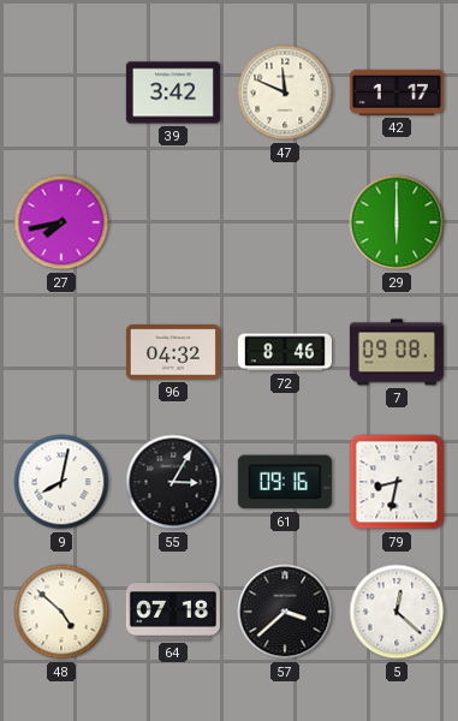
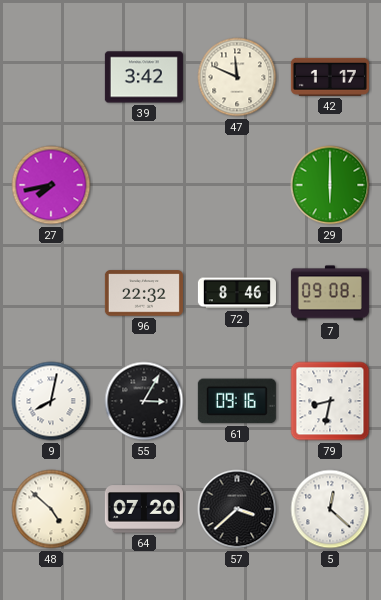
96: 04:32 -> 22:32 (144, 293)
64: 07:18 -> 07:20 (144, 509)
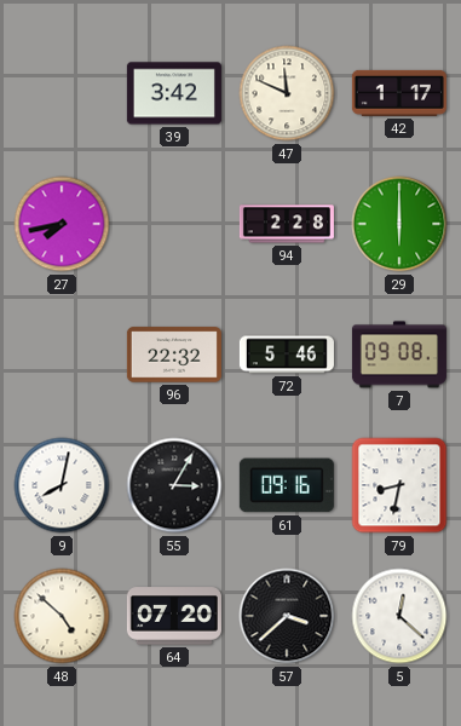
94: none -> 2:28 (287, 224)
72: 8:46 -> 5:46 (287, 355)
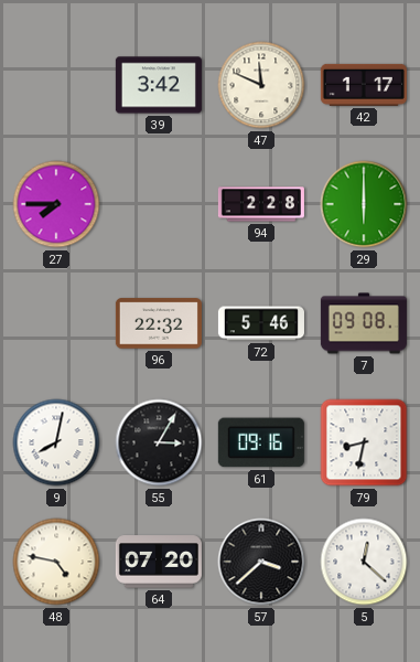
27: 7:43 -> 7:45 (56, 204)
48: 4:52 -> 4:47 (56, 562)
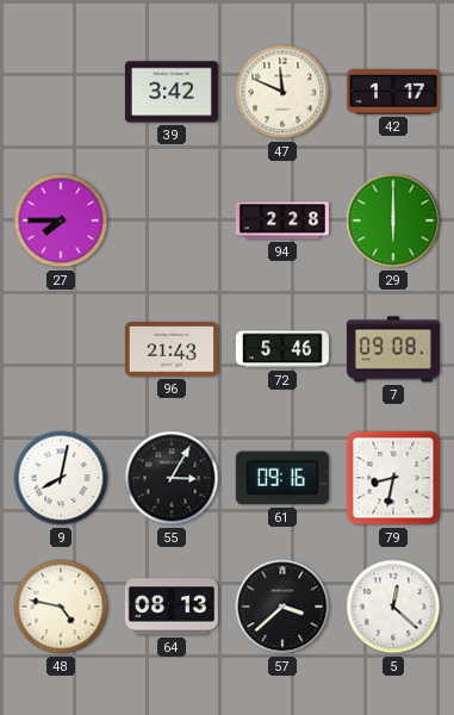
96: 22:32 -> 21:43 (172, 349)
64: 07:20 -> 08:13 (172, 607)
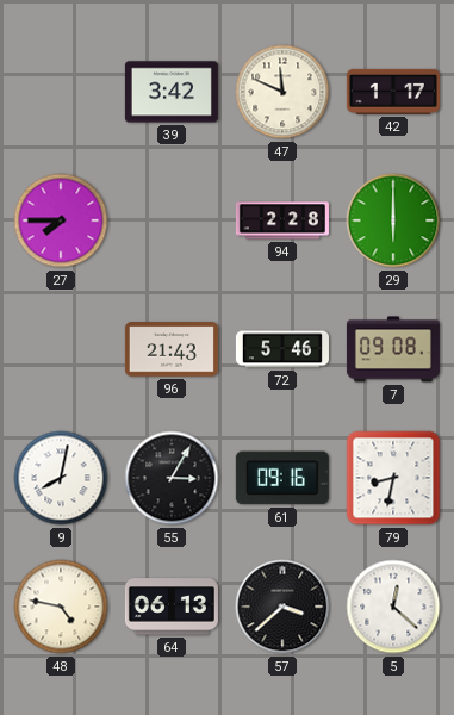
64: 08:13 -> 06:13 (172, 607)
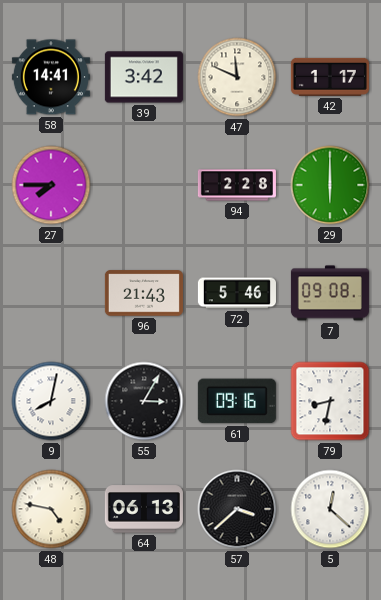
58: none -> 14:41 (51, 77)
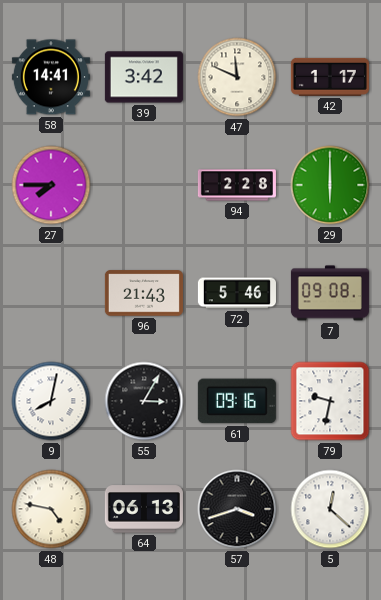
79: 8:32 -> 9:32 (330, 401)
57: 3:38 -> 3:42 (237, 509)
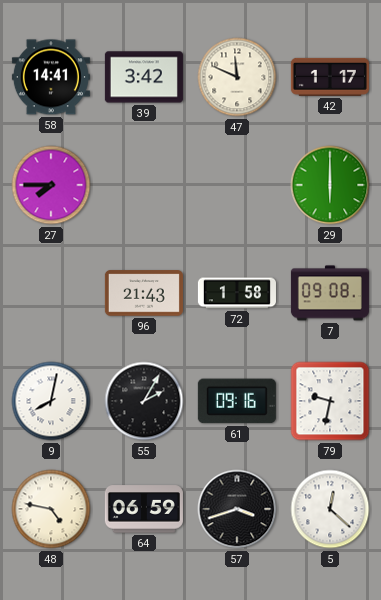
94: 2:28 -> none (237, 185)
72: 5:46 -> 1:58 (237, 293)
55: 3:05 -> 2:05 (144, 401)
64: 06:13 -> 06:59 (144, 509)
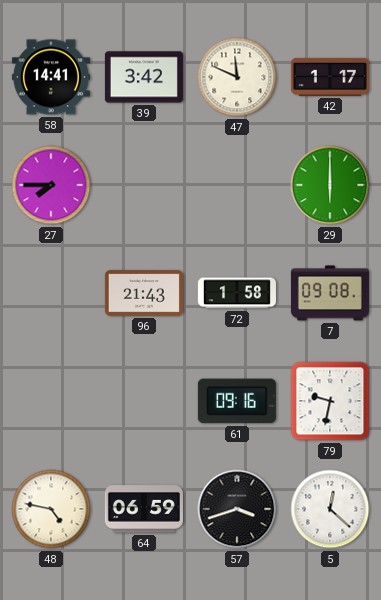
9: 8:02 -> none (51, 401)
55: 2:05 -> none (144, 401)
